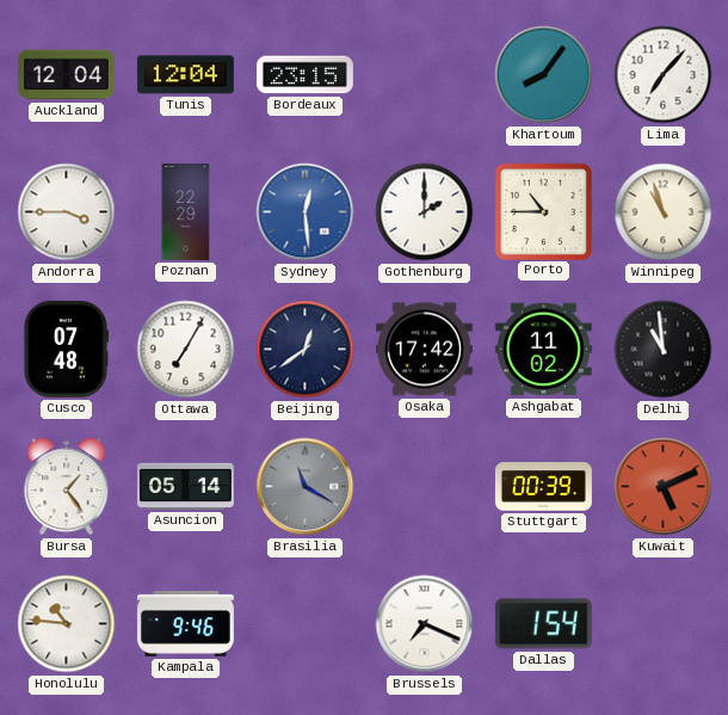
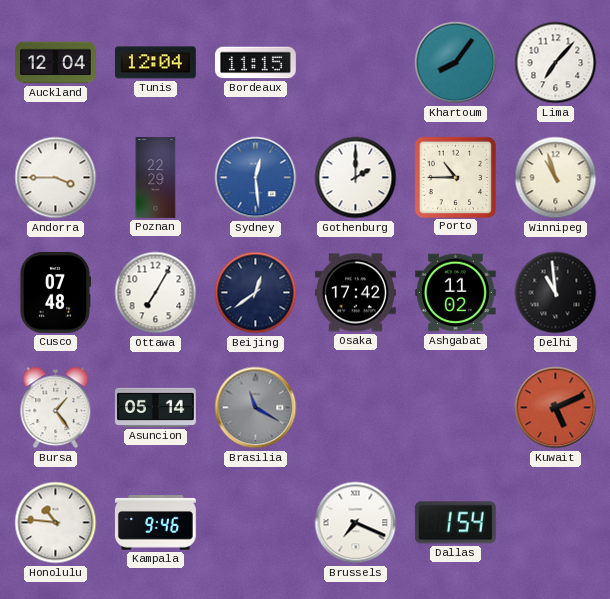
Bordeaux: 23:15 -> 11:15 (255, 63)
Stuttgart: 00:39 -> none (543, 487)
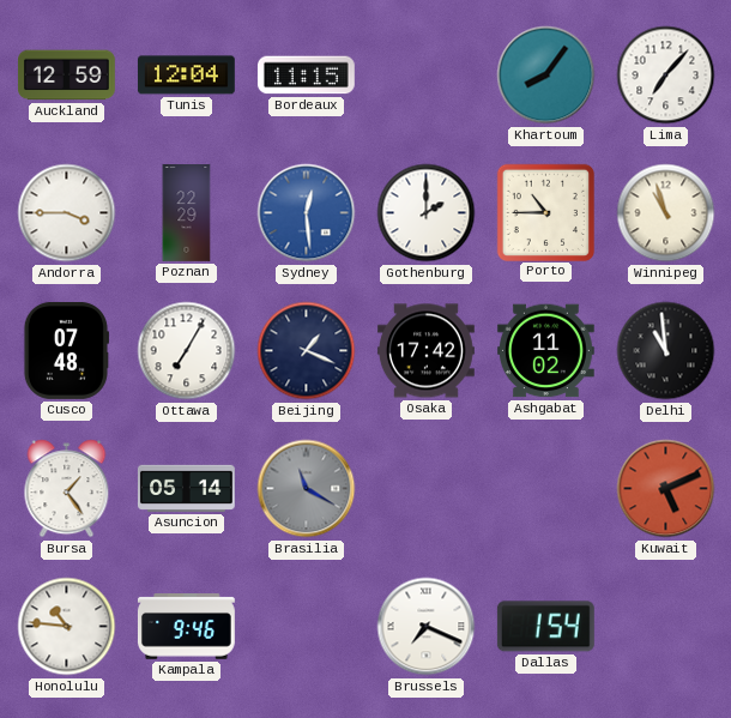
Auckland: 12:04 -> 12:59 (66, 76)
Beijing: 12:39 -> 1:19 (307, 351)
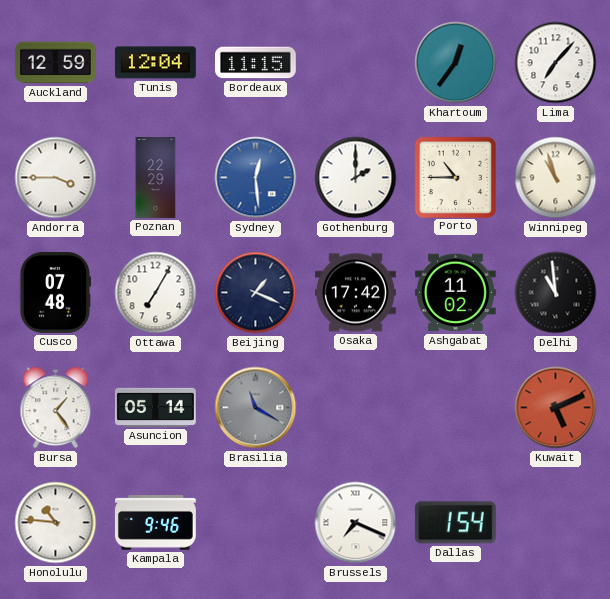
Khartoum: 8:06 -> 12:36 (456, 63)
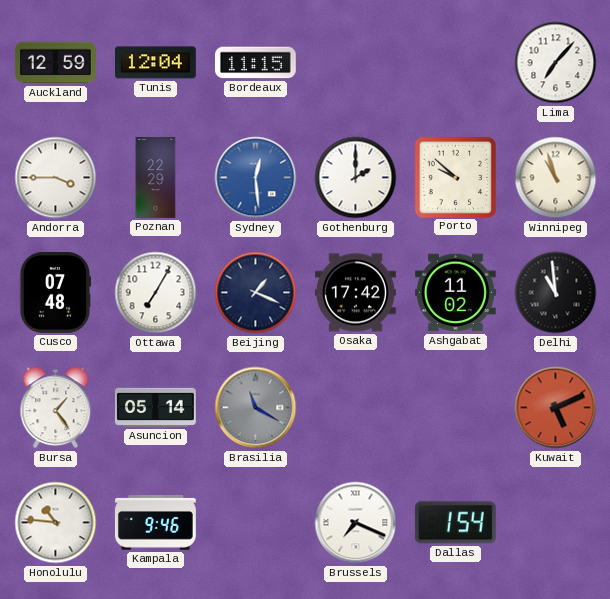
Khartoum: 12:36 -> none (456, 63)
Porto: 10:45 -> 9:52 (455, 177)
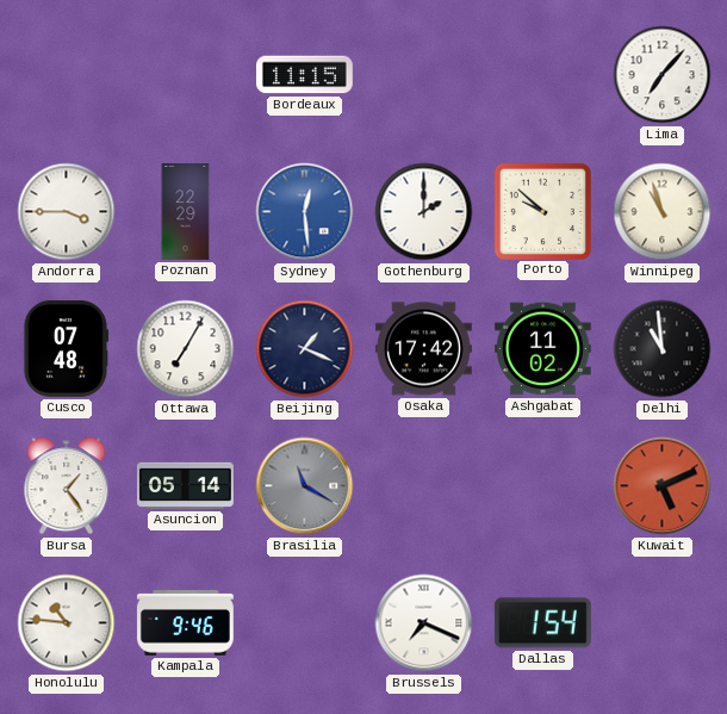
Auckland: 12:59 -> none (55, 63)
Tunis: 12:04 -> none (155, 63)
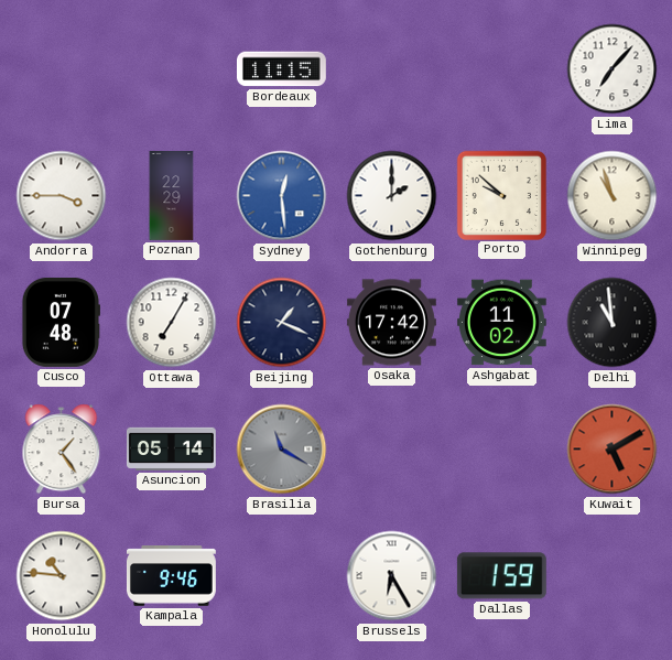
Kuwait: 5:11 -> 5:10 (613, 450)
Brussels: 7:19 -> 6:25 (392, 576)
Dallas: 1:54 -> 1:59 (501, 576)
